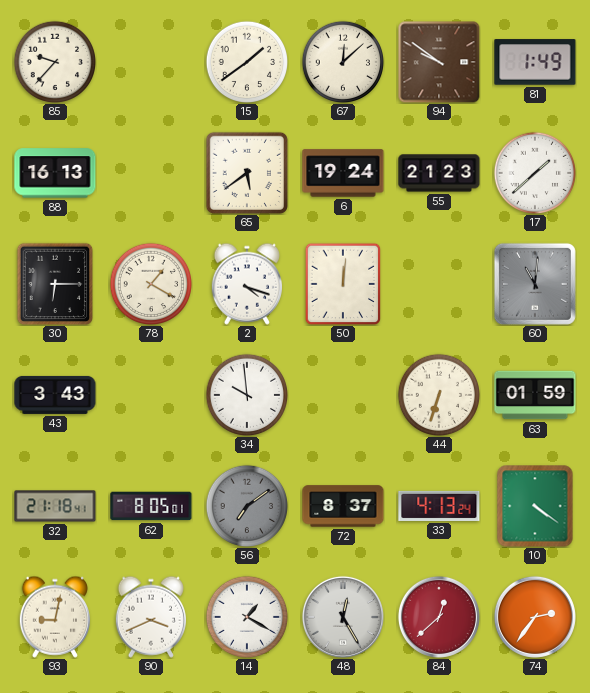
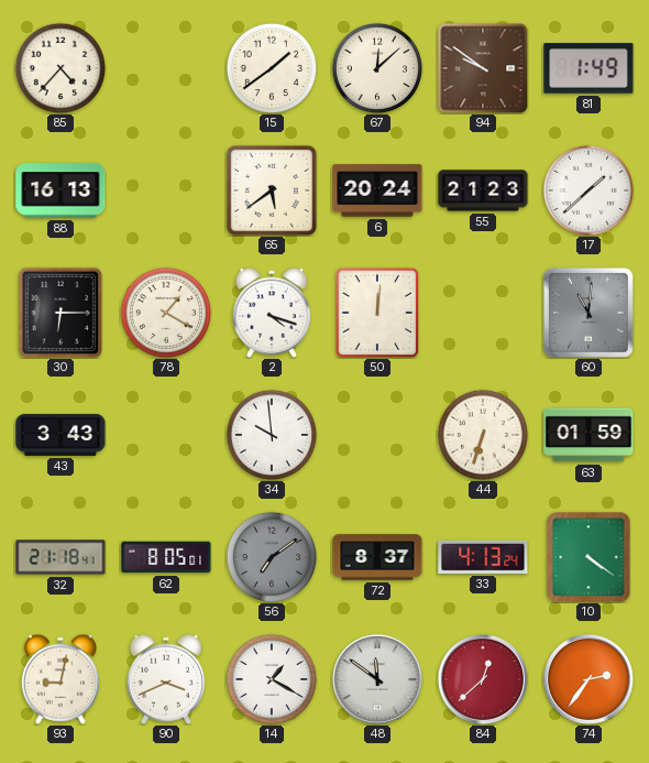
85: 9:37 -> 4:37 (59, 67)
6: 19:24 -> 20:24 (377, 190)
48: 12:25 -> 11:51 (377, 679)
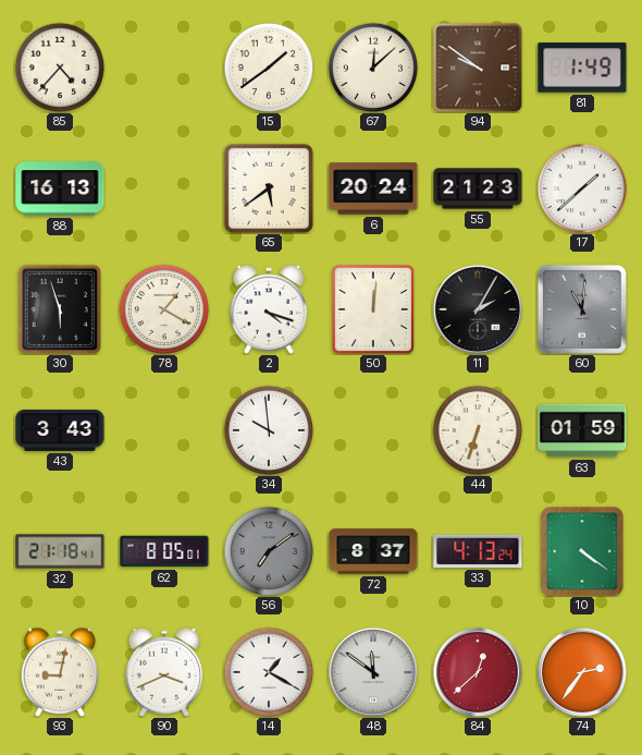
30: 6:15 -> 5:57 (60, 309)
11: none -> 2:05 (478, 309)
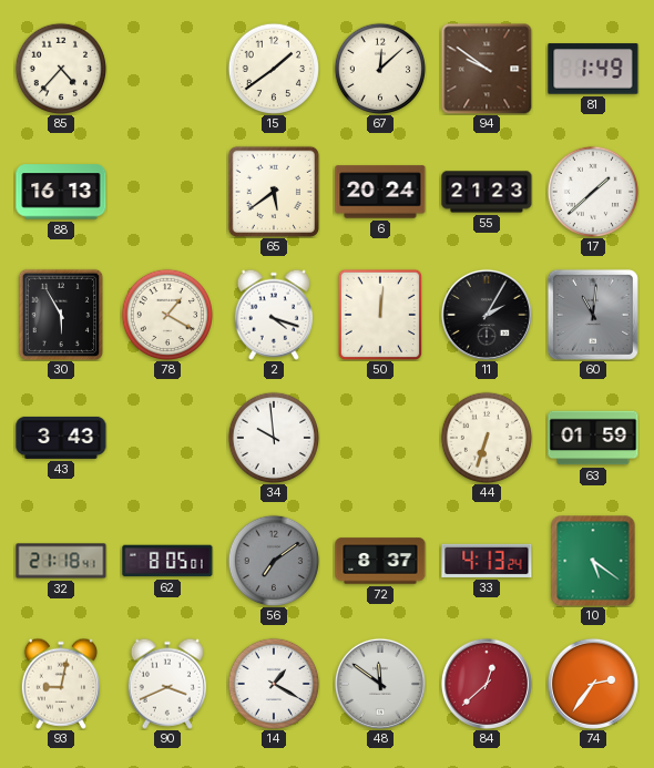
30: 5:57 -> 5:55 (61, 315)
10: 4:21 -> 5:21 (593, 561)
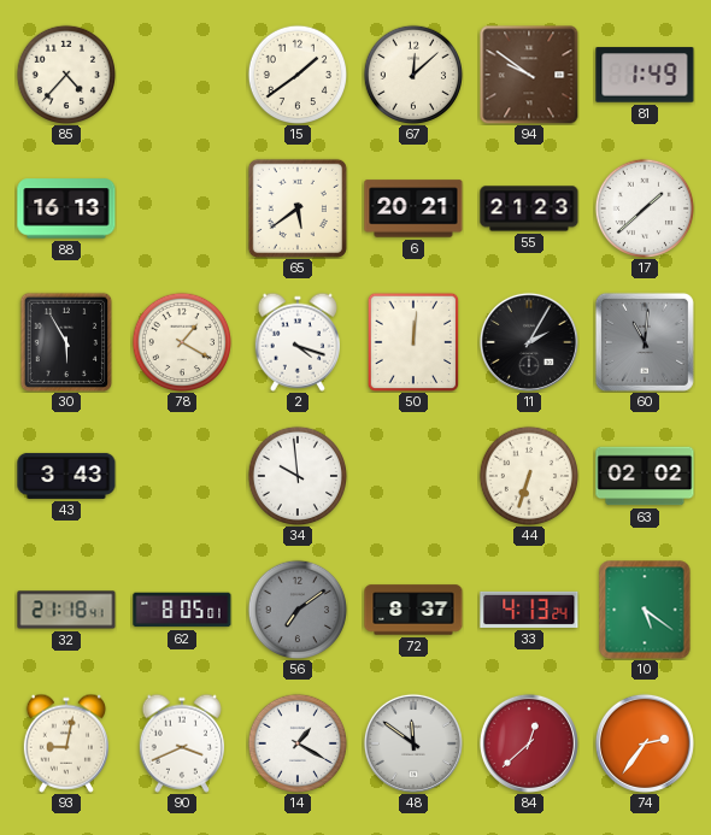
6: 20:24 -> 20:21 (413, 208)
63: 01:59 -> 02:02 (645, 476)
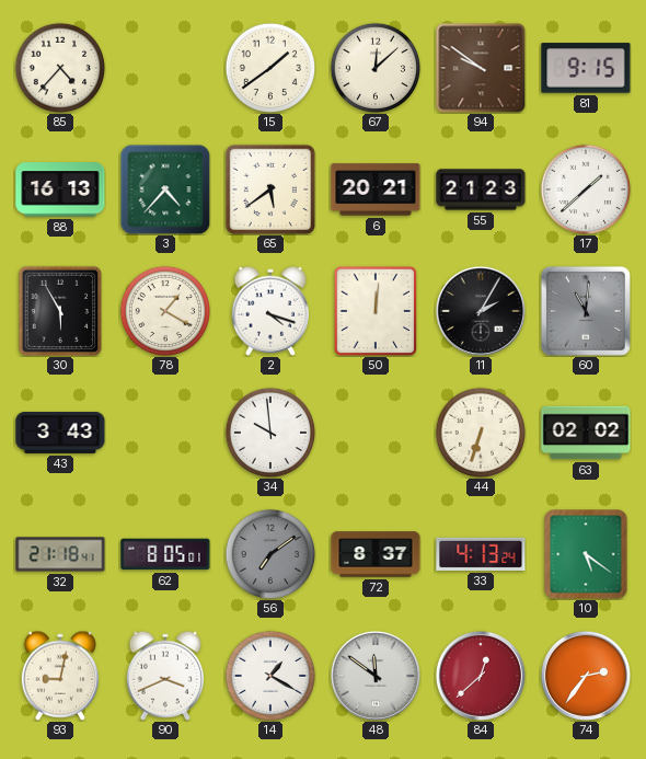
81: 1:49 -> 9:15 (586, 68)
3: none -> 4:37 (165, 189)
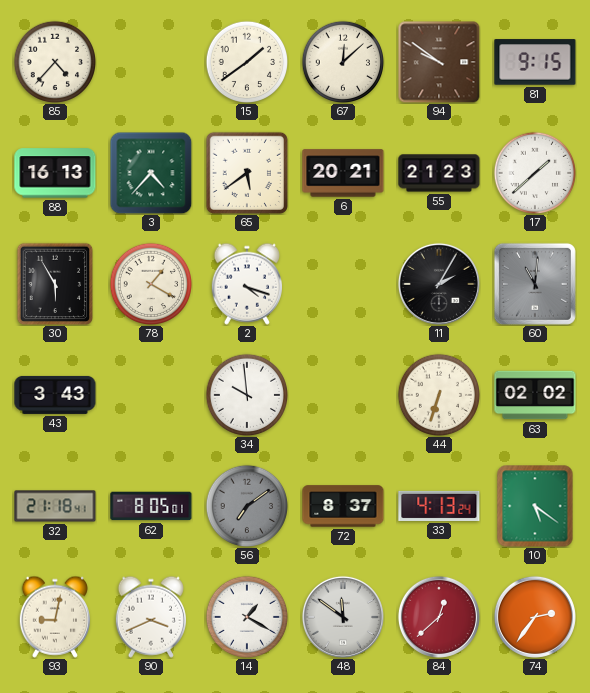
50: 12:01 -> none (376, 311)
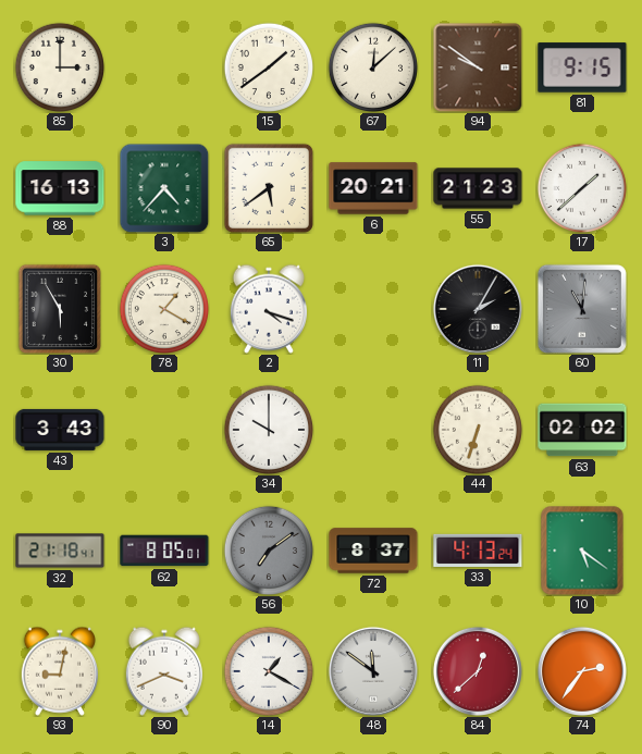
85: 4:37 -> 3:00 (59, 66)
34: 9:59 -> 10:00 (268, 429)
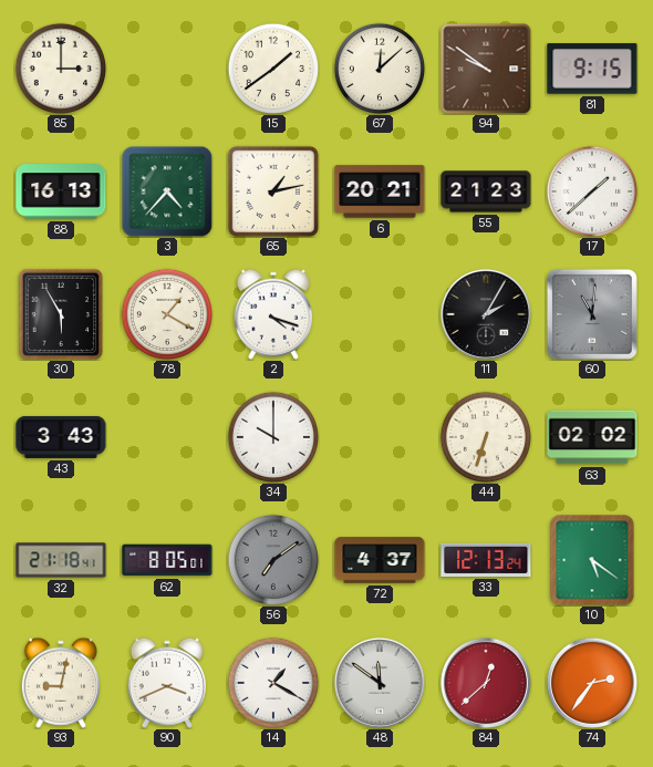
65: 5:39 -> 1:13 (273, 191)
72: 8:37 -> 4:37 (380, 560)
33: 4:13 -> 12:13 (486, 560)
